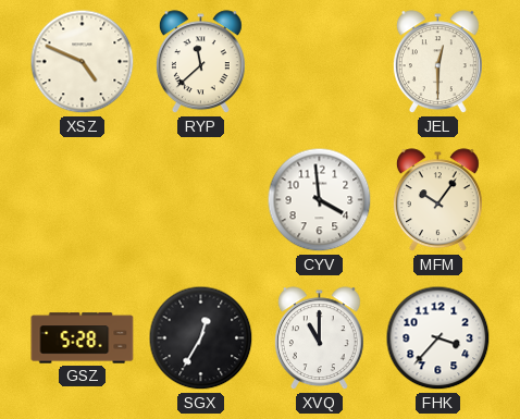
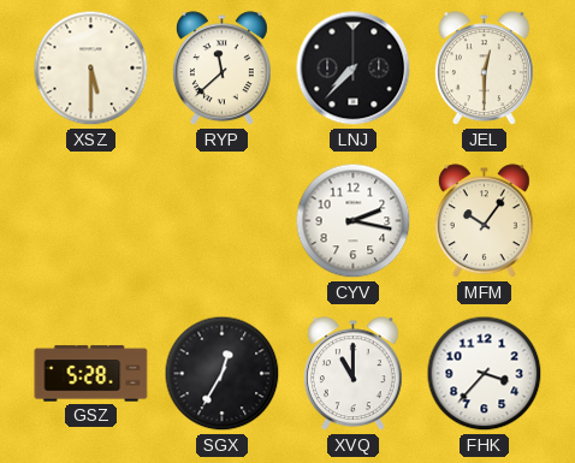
XSZ: 4:49 -> 5:30 (91, 69)
LNJ: none -> 7:37 (354, 69)
CYV: 3:59 -> 2:17 (354, 221)
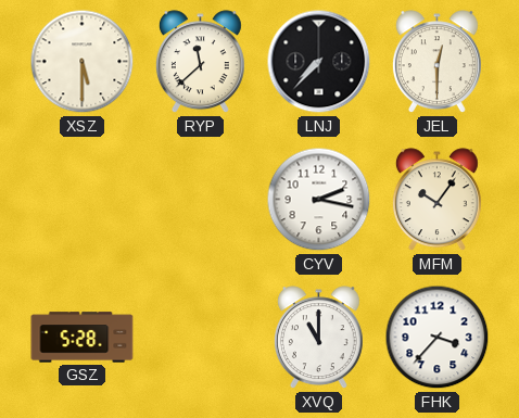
SGX: 12:35 -> none (223, 374)
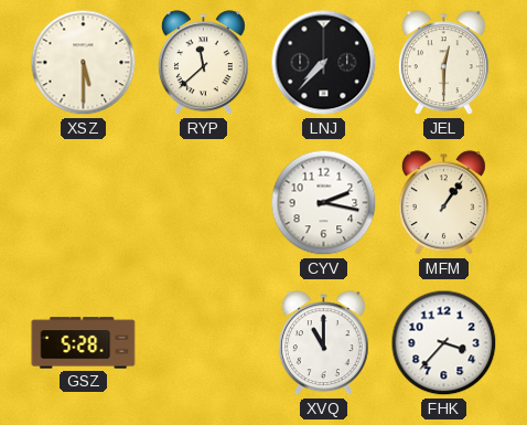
MFM: 10:06 -> 1:06 (443, 203)
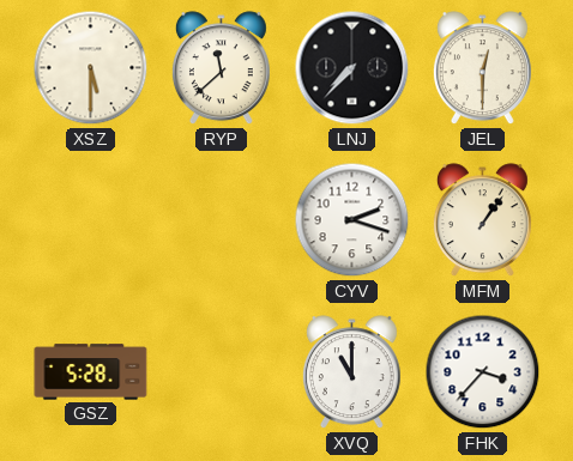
CYV: 2:17 -> 2:18 (352, 220)
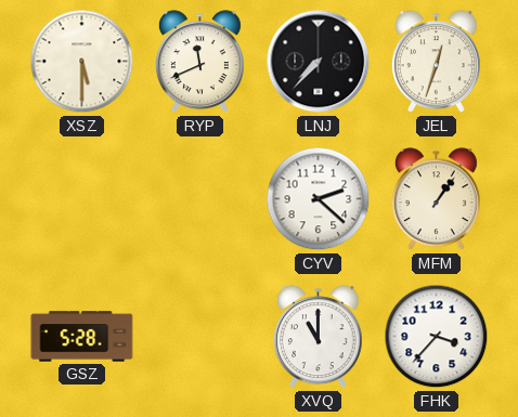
RYP: 11:38 -> 11:41 (199, 62)
JEL: 12:30 -> 12:33 (436, 62)
CYV: 2:18 -> 2:22 (319, 199)
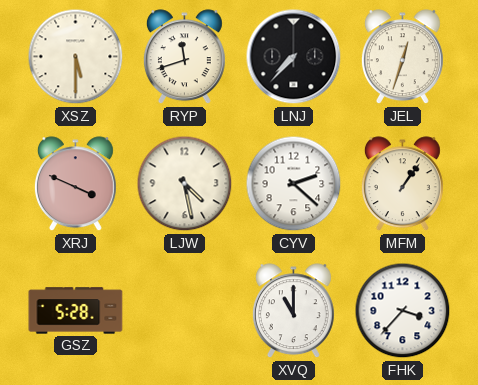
RYP: 11:41 -> 11:42 (184, 57)
XRJ: none -> 3:49 (75, 184)
LJW: none -> 4:28 (185, 184)
